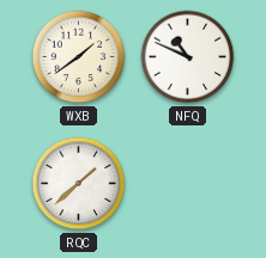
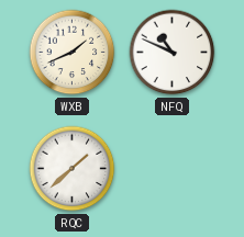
WXB: 1:39 -> 1:41 (73, 53)
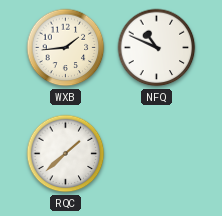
WXB: 1:41 -> 1:44 (66, 48)
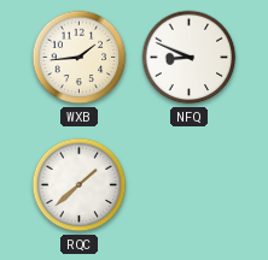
NFQ: 10:49 -> 8:49 (190, 58)
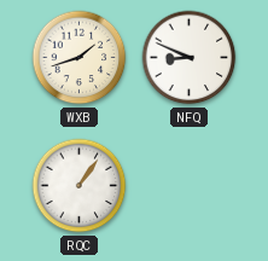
WXB: 1:44 -> 1:42 (80, 58)
RQC: 1:38 -> 1:06 (80, 186)
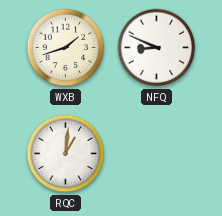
RQC: 1:06 -> 1:01 (66, 154)
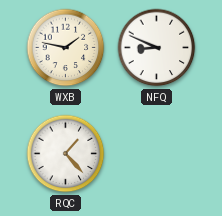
WXB: 1:42 -> 1:47 (66, 48)
RQC: 1:01 -> 1:23 (66, 154)
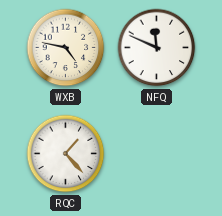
WXB: 1:47 -> 4:47 (66, 48)
NFQ: 8:49 -> 11:49 (157, 48)
